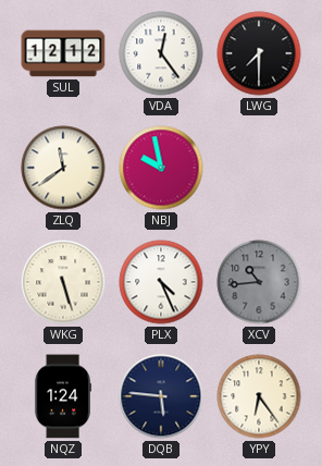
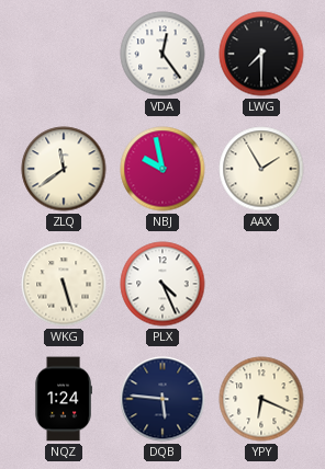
SUL: 12:12 -> none (63, 53)
AAX: none -> 1:55 (261, 169)
XCV: 10:44 -> none (259, 282)
YPY: 6:24 -> 6:19 (261, 399)
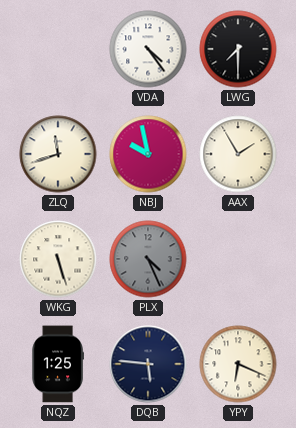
VDA: 12:24 -> 4:24 (148, 49)
ZLQ: 11:39 -> 11:42 (58, 154)
PLX dial: white -> grey (148, 259)
NQZ: 1:24 -> 1:25 (58, 364)
